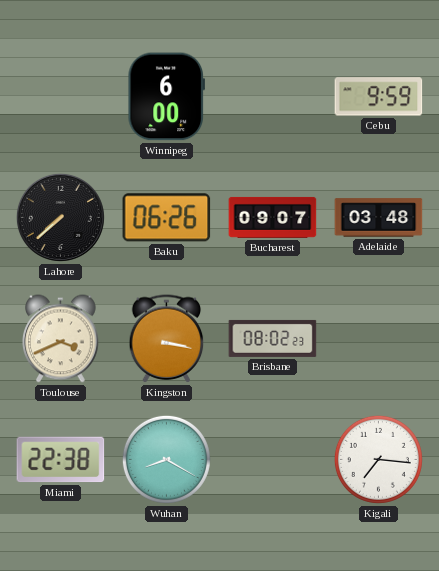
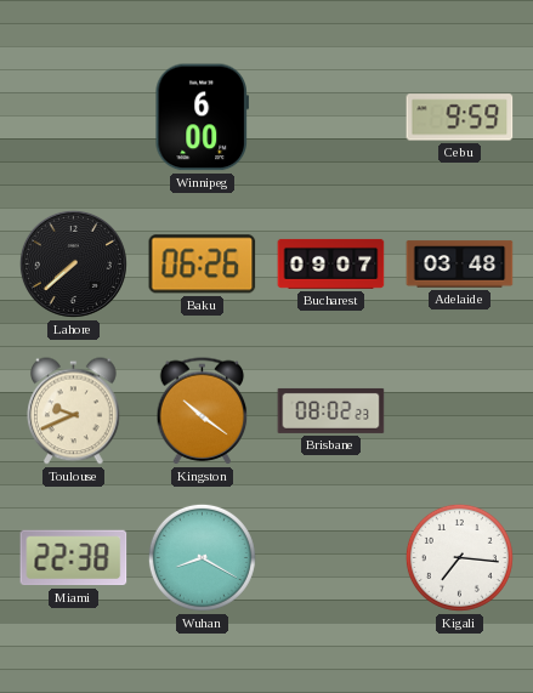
Toulouse: 3:41 -> 9:41 (74, 411)
Kingston: 3:17 -> 10:21 (203, 411)
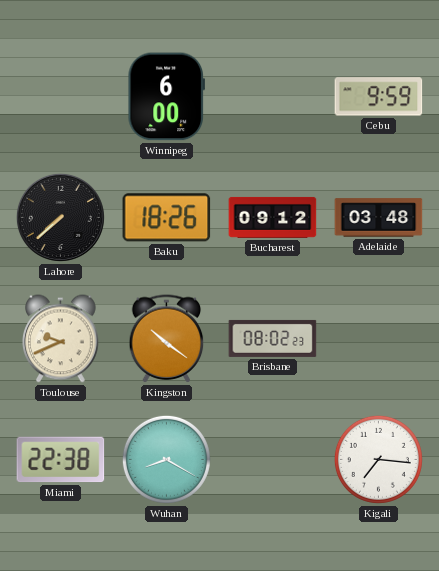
Baku: 06:26 -> 18:26 (167, 218)
Bucharest: 09:07 -> 09:12 (273, 217)
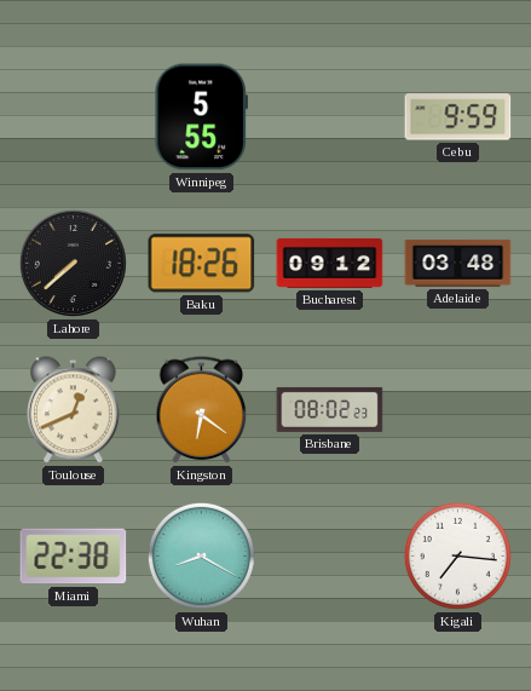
Winnipeg: 6:00 -> 5:55 (201, 117)
Toulouse: 9:41 -> 12:41 (74, 410)
Kingston: 10:21 -> 6:21 (202, 410)
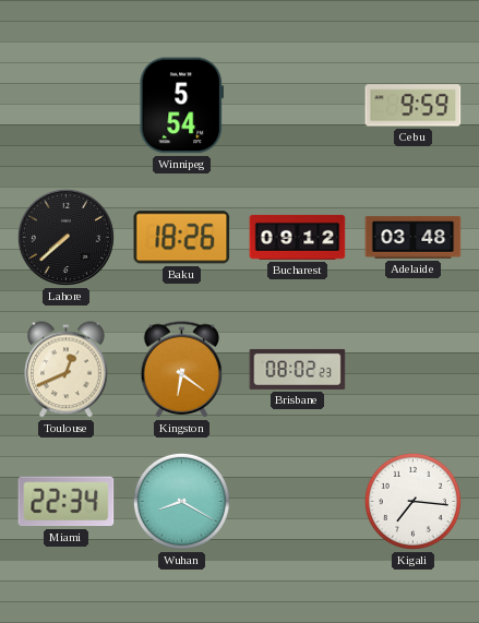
Winnipeg: 5:55 -> 5:54 (181, 106)
Miami: 22:38 -> 22:34 (67, 502)
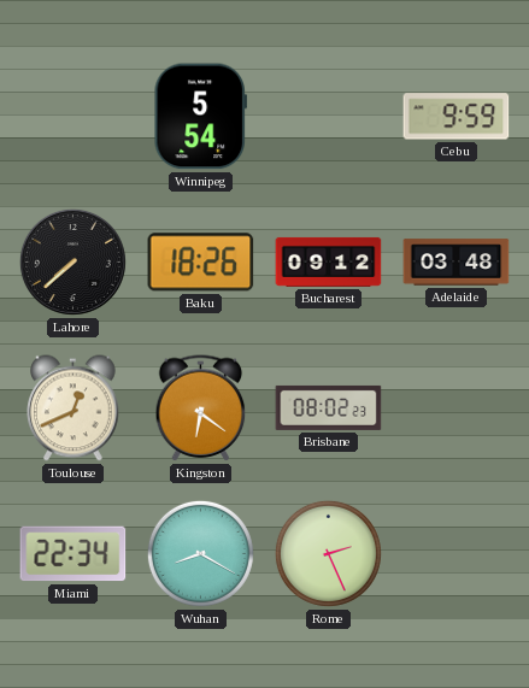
Rome: none -> 2:26 (328, 553)
Kigali: 7:16 -> none (412, 501)
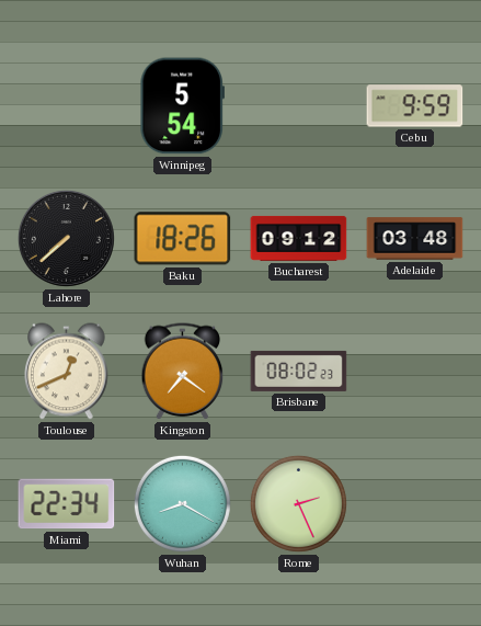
Kingston: 6:21 -> 7:21 (183, 372)
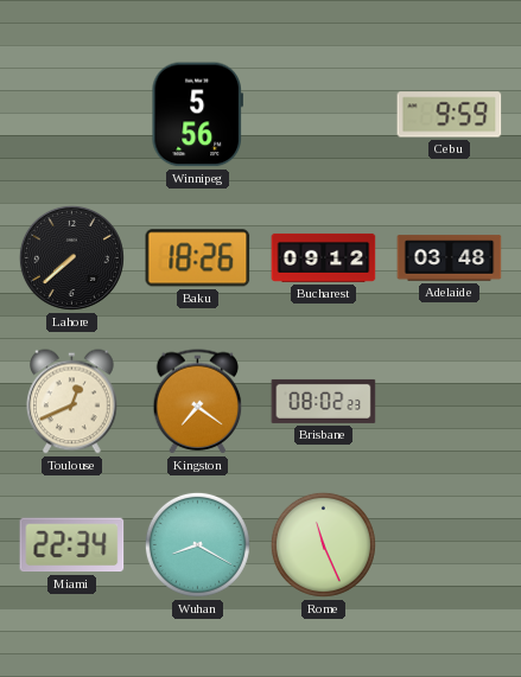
Winnipeg: 5:54 -> 5:56 (197, 115)
Rome: 2:26 -> 11:26 (323, 544)
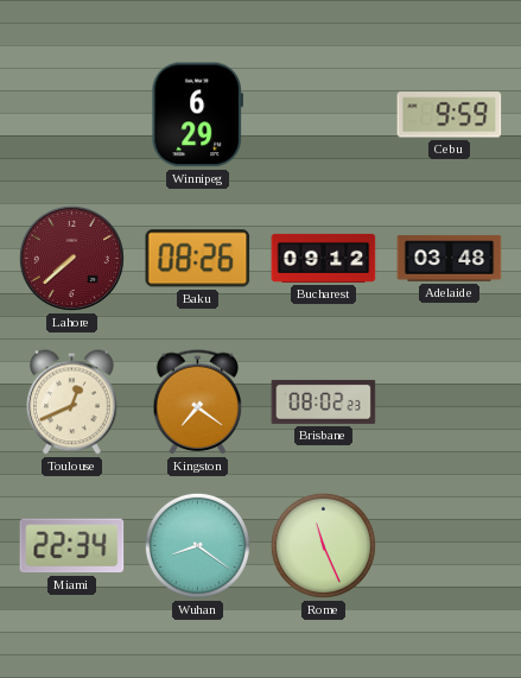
Winnipeg: 5:56 -> 6:29 (197, 115)
Lahore dial: black -> burgundy (71, 258)
Baku: 18:26 -> 08:26 (198, 259)
Wuhan: 8:20 -> 8:21 (197, 545)
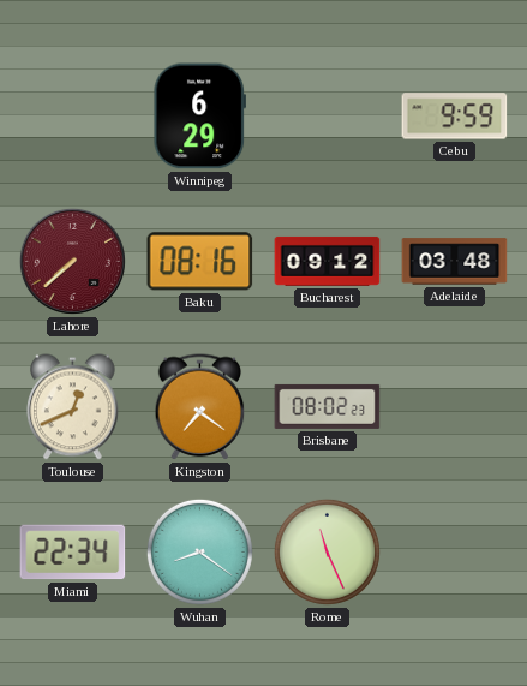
Baku: 08:26 -> 08:16 (200, 262)
